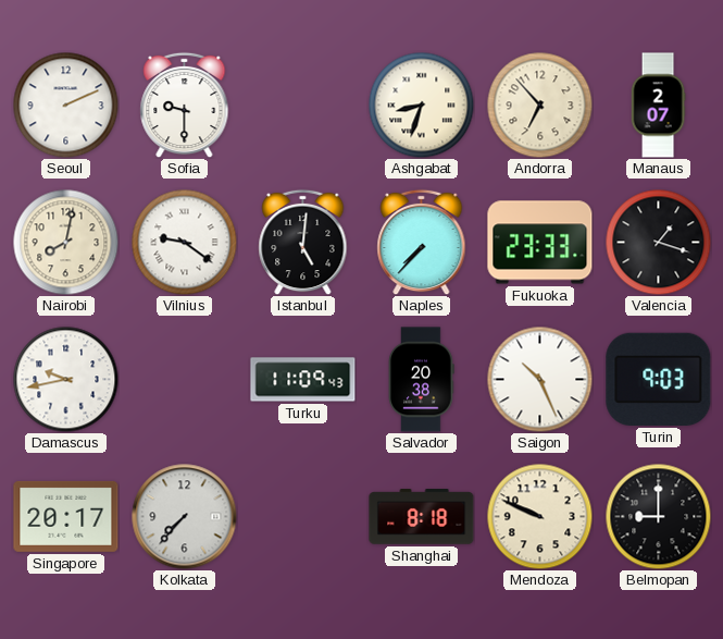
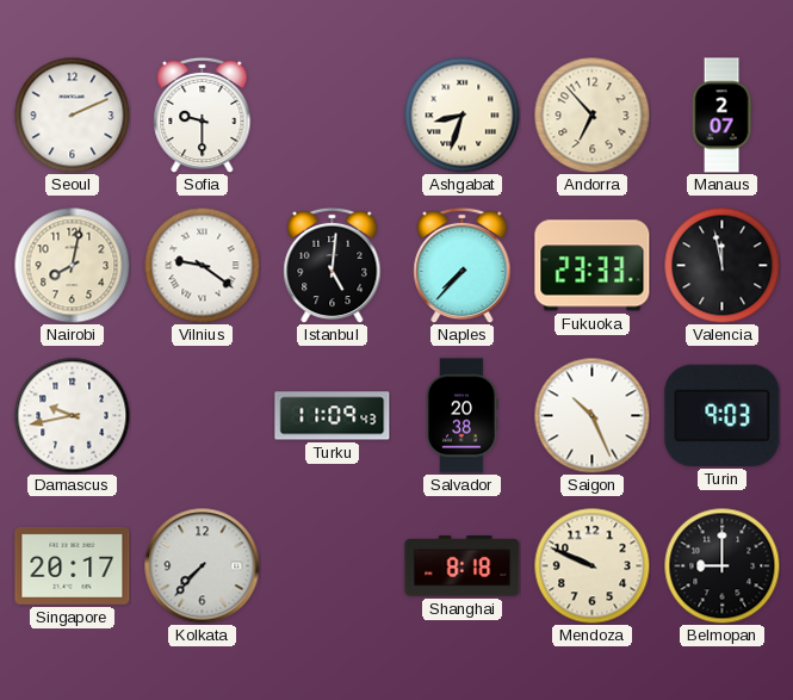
Valencia: 1:18 -> 11:58 (721, 265)
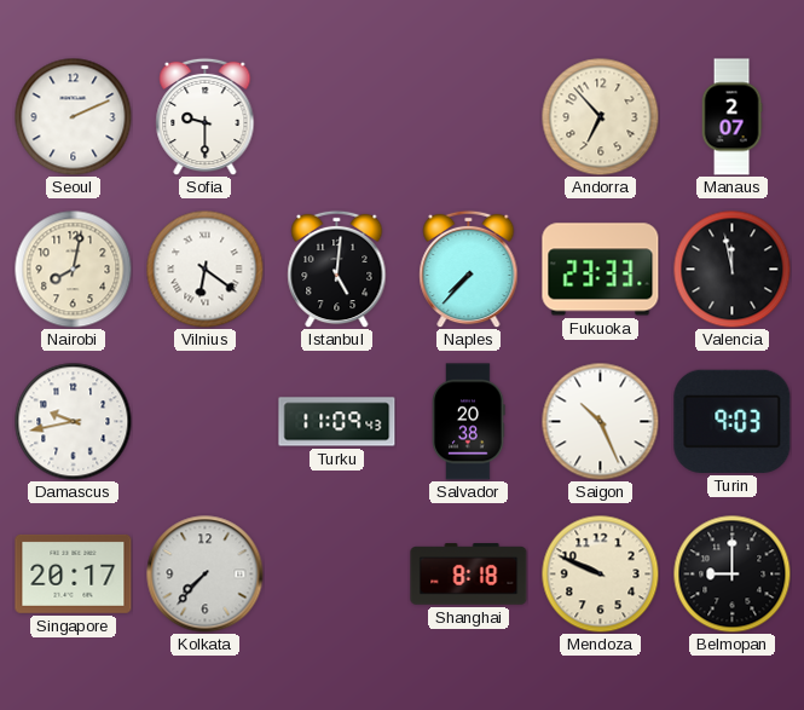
Ashgabat: 8:33 -> none (461, 114)
Vilnius: 9:21 -> 6:21 (204, 269)
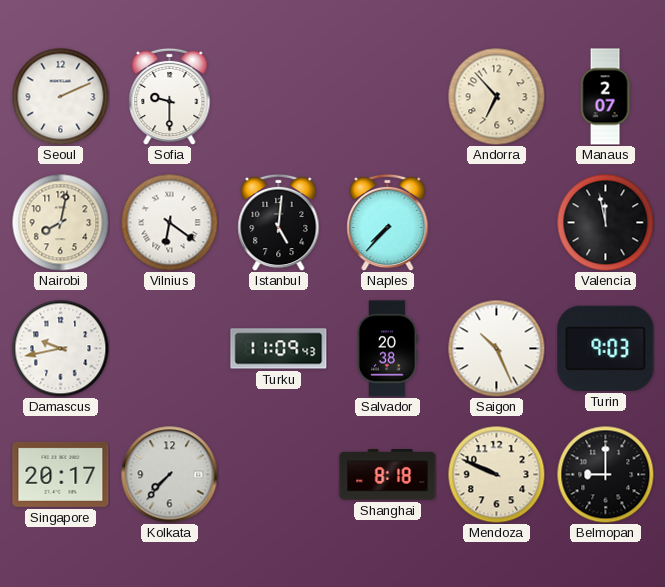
Fukuoka: 23:33 -> none (601, 270)
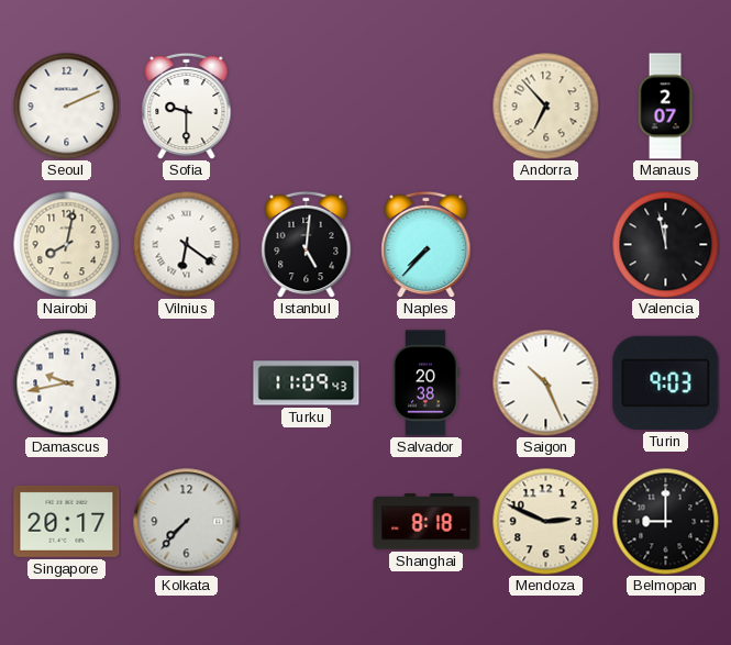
Mendoza: 9:49 -> 2:49 (545, 521)
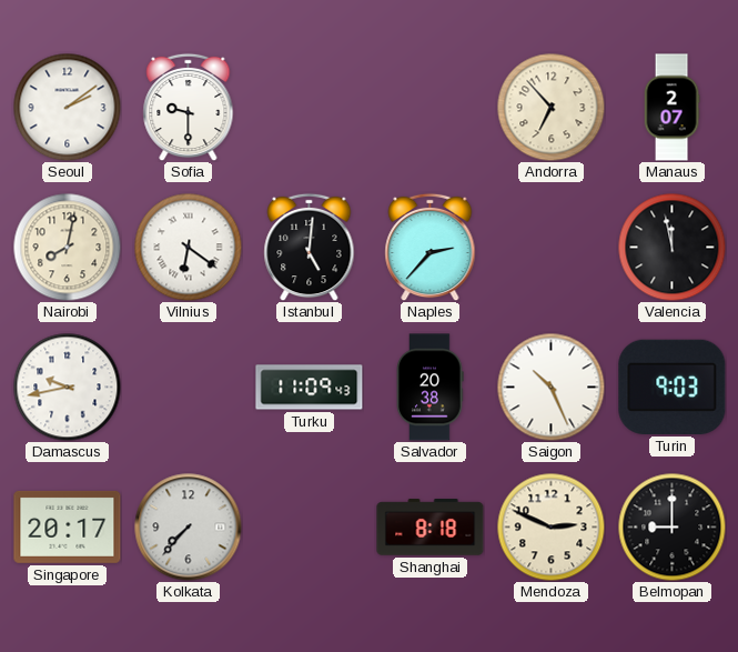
Seoul: 2:11 -> 2:09 (67, 107)
Naples: 7:37 -> 2:37 (431, 247)
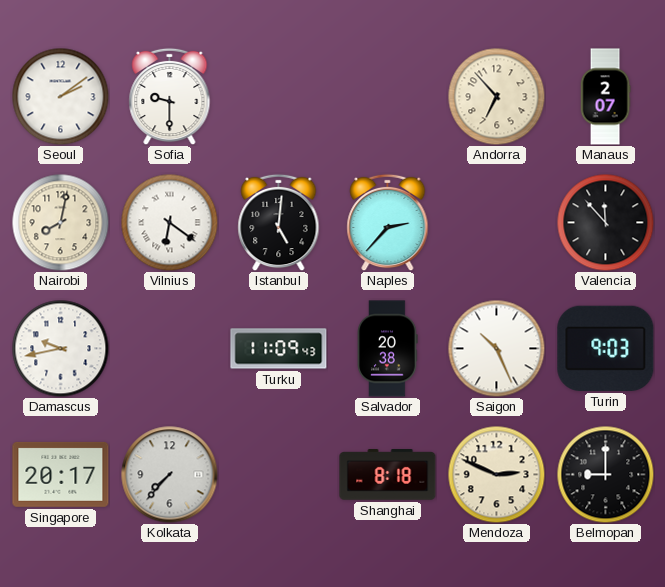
Valencia: 11:58 -> 11:53 (605, 222)
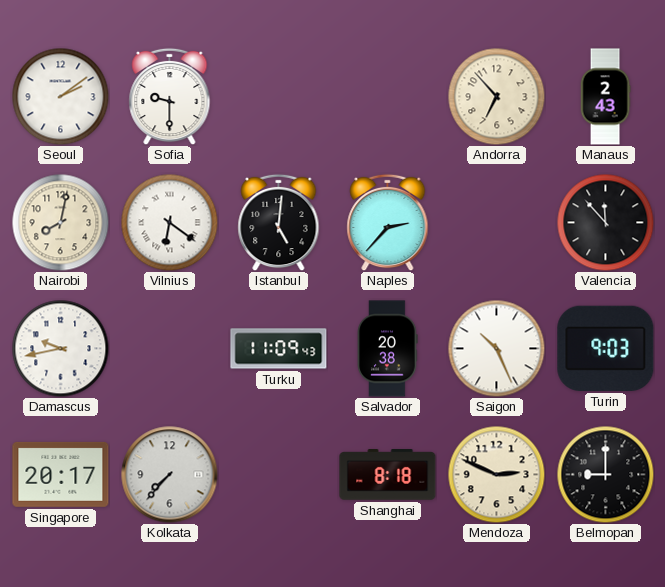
Manaus: 2:07 -> 2:43 (605, 97)
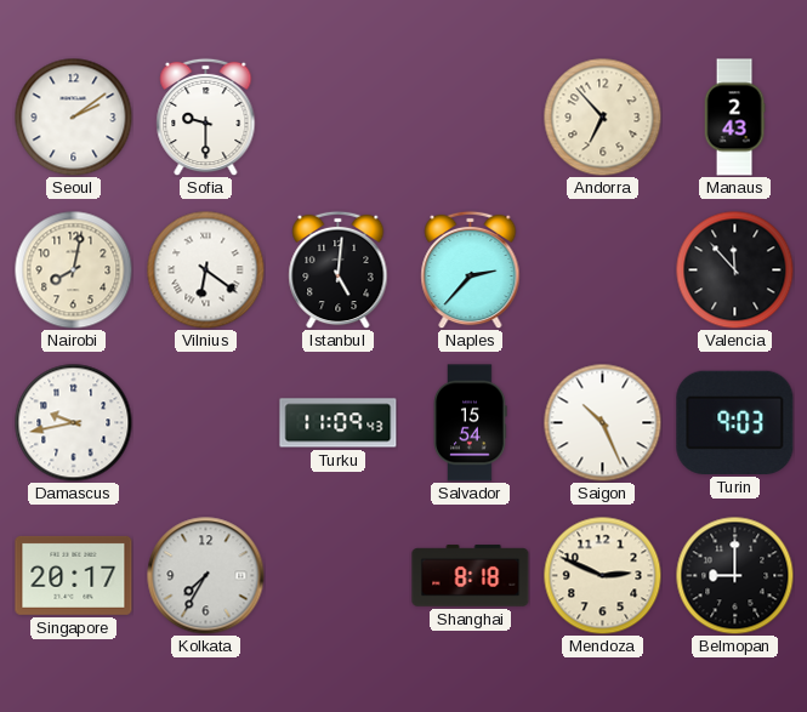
Salvador: 20:38 -> 15:54 (471, 423)
Kolkata: 7:37 -> 7:35 (206, 576)
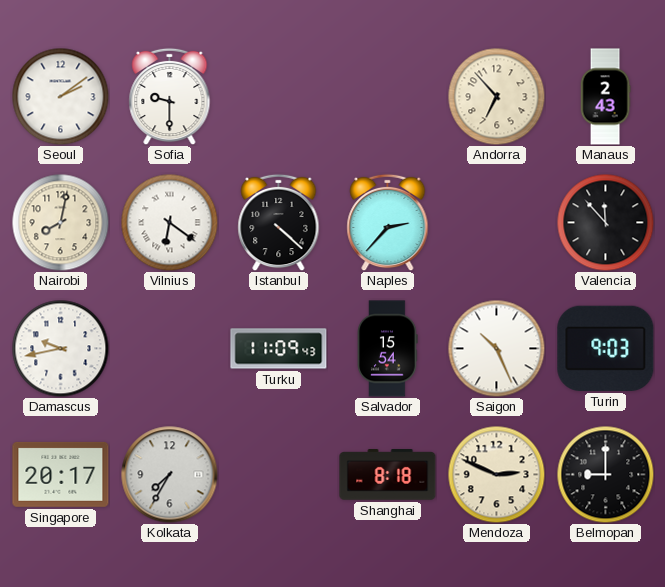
Istanbul: 5:01 -> 4:22 (279, 222)
